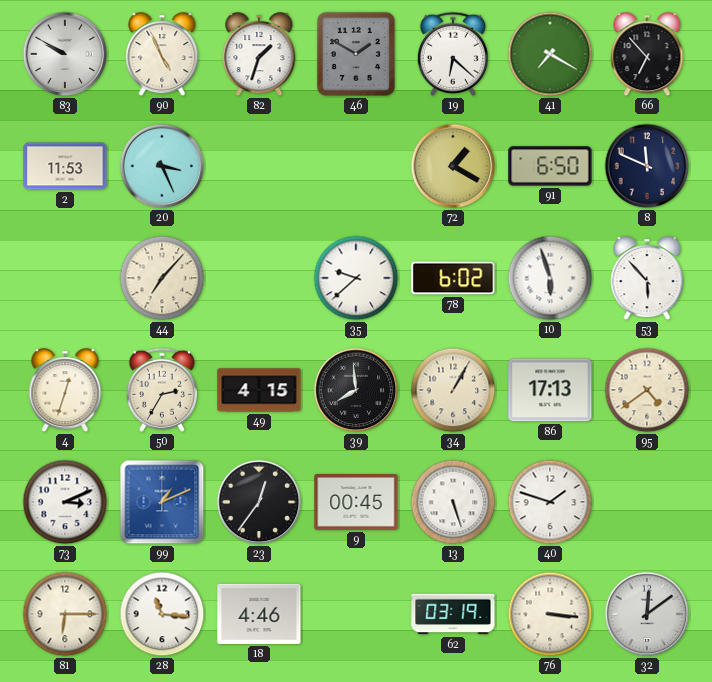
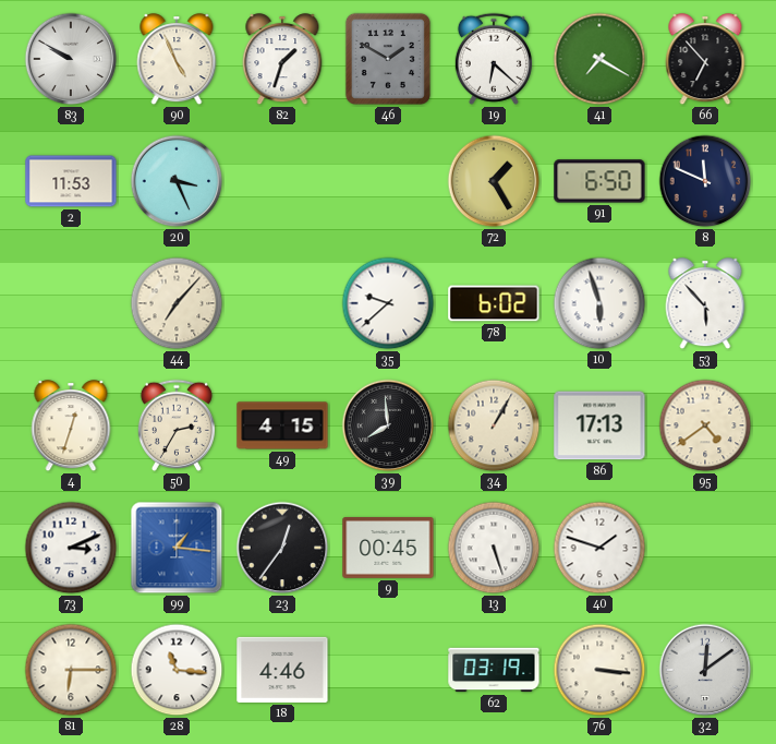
72: 1:20 -> 1:25 (494, 181)
99: 1:11 -> 1:16 (177, 548)
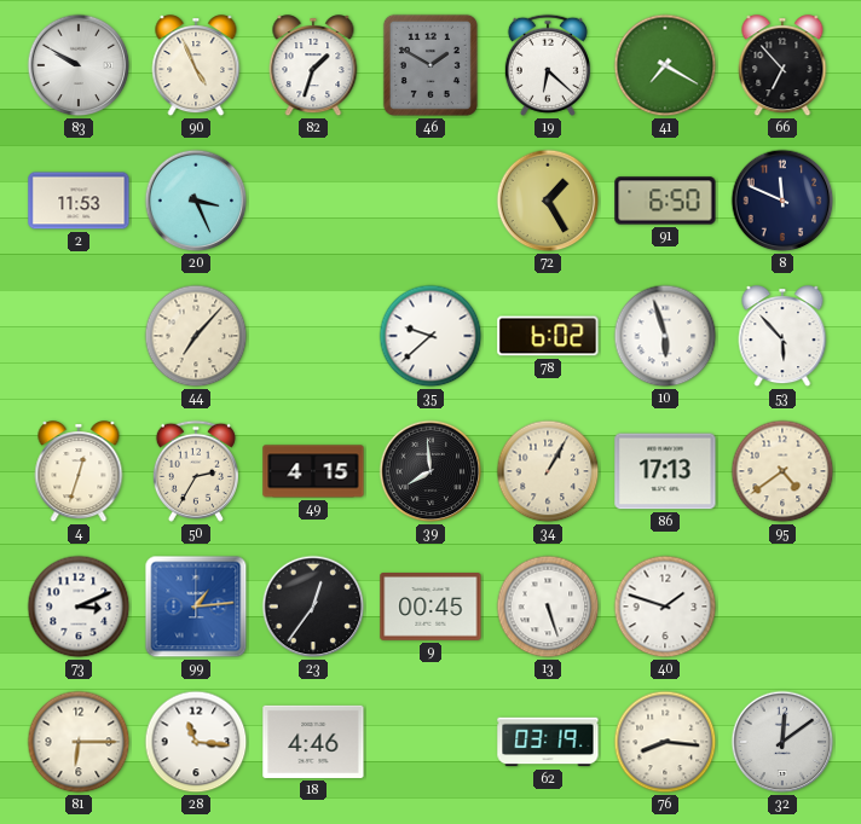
99: 1:16 -> 1:14 (196, 607)
76: 3:16 -> 8:16 (665, 742)
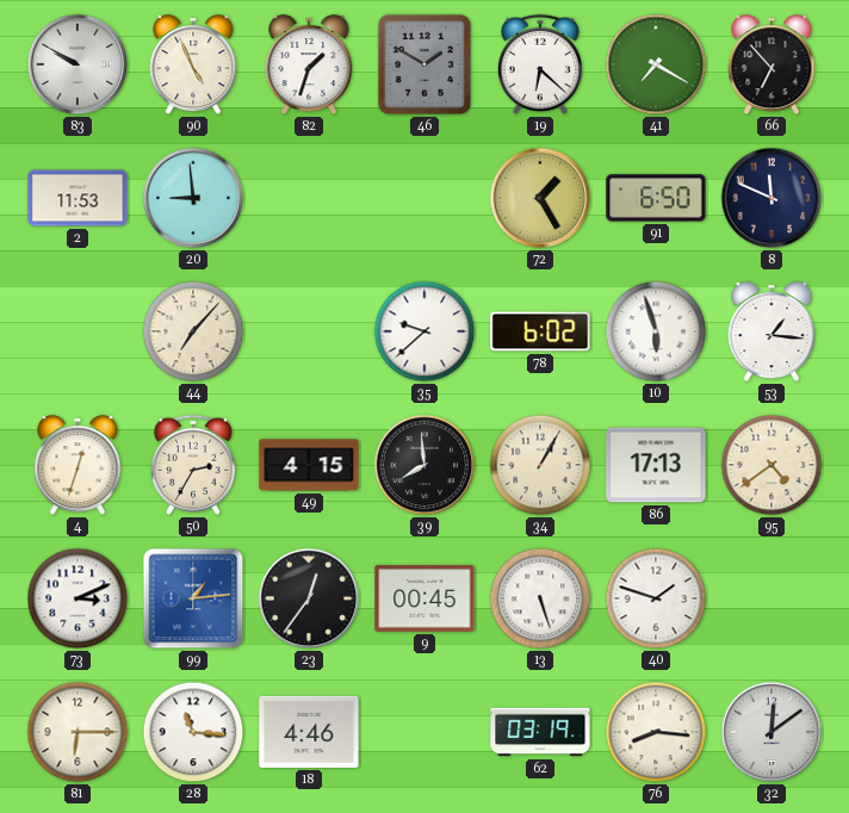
20: 3:26 -> 8:59 (193, 198)
53: 5:53 -> 1:16 (771, 333)
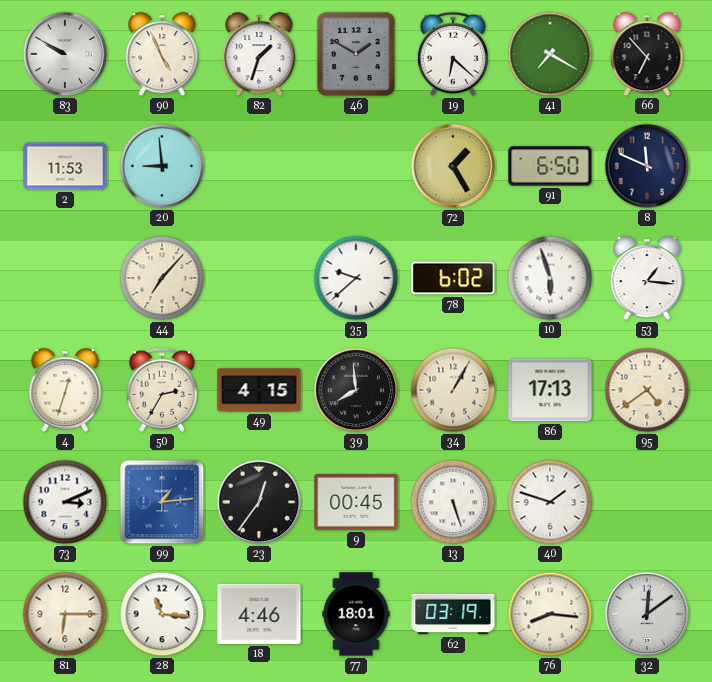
77: none -> 18:01 (356, 614)
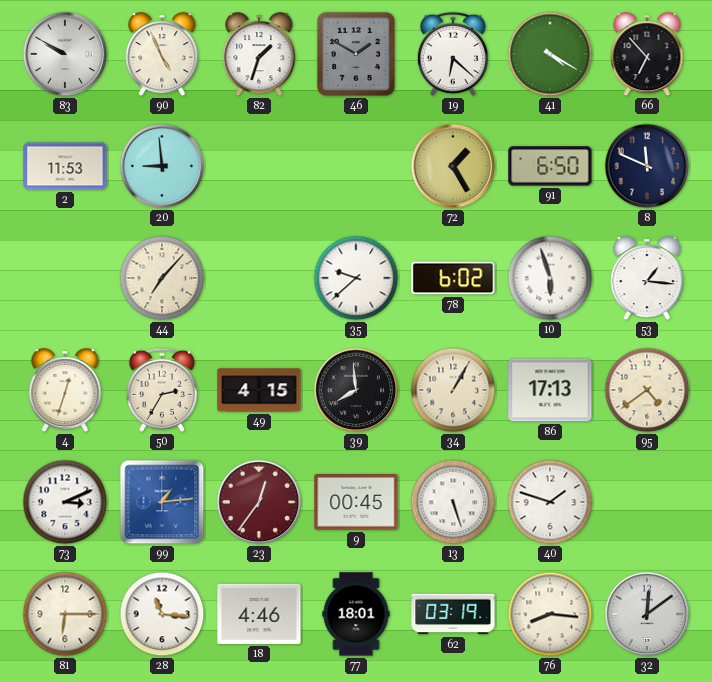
41: 7:20 -> 4:20 (550, 54)
23 dial: black -> burgundy (259, 502)
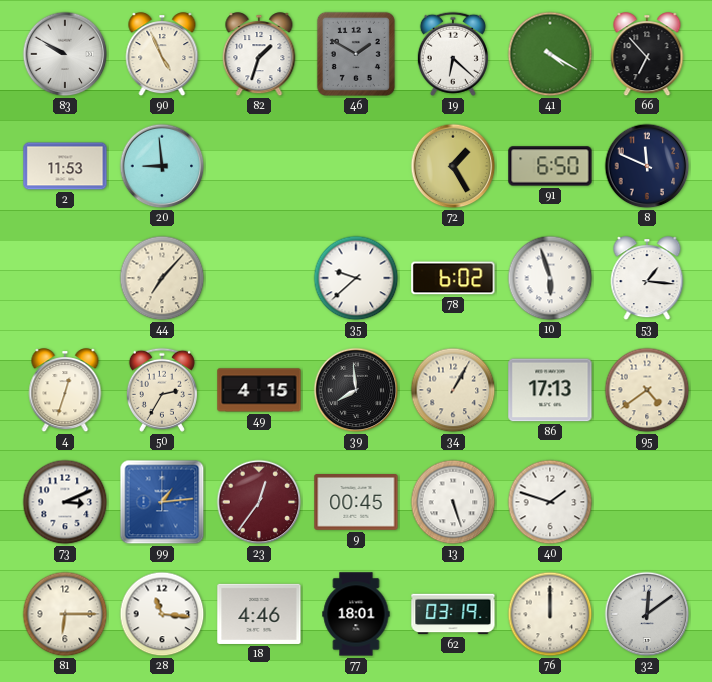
76: 8:16 -> 12:00 (550, 614)
